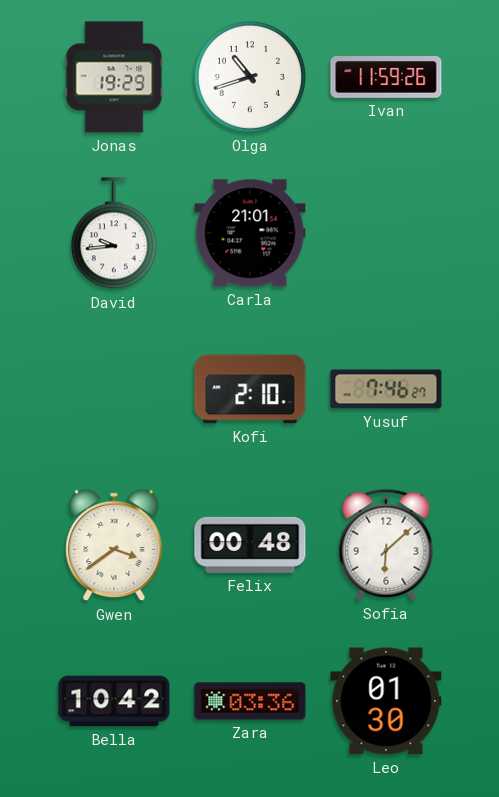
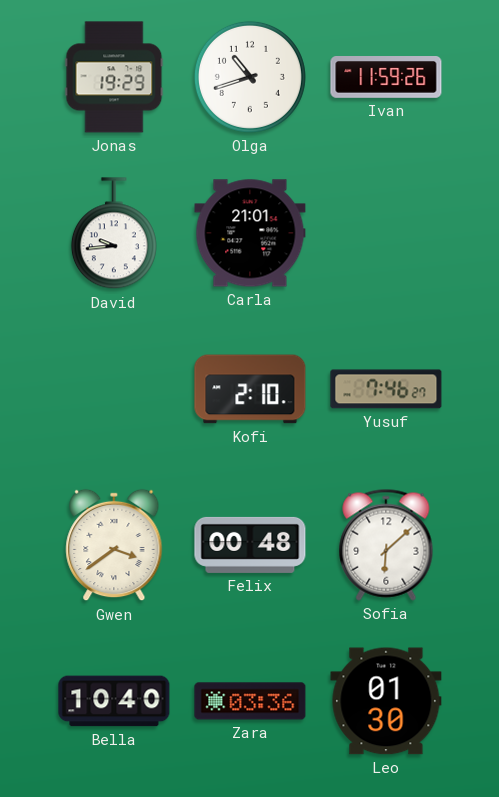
Bella: 10:42 -> 10:40 (114, 701)
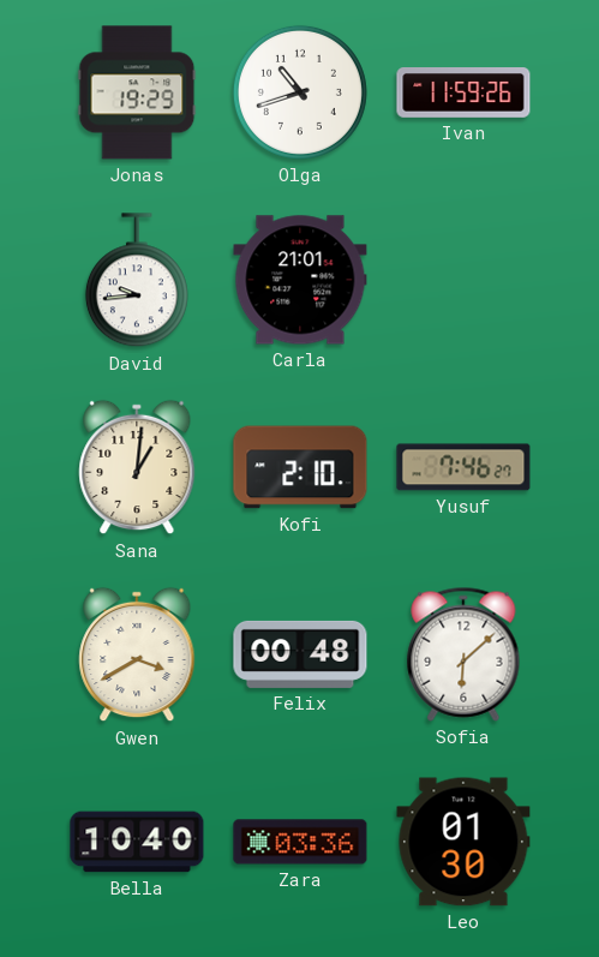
Sana: none -> 1:01 (137, 467)
Gwen: 3:39 -> 3:40 (137, 654)
